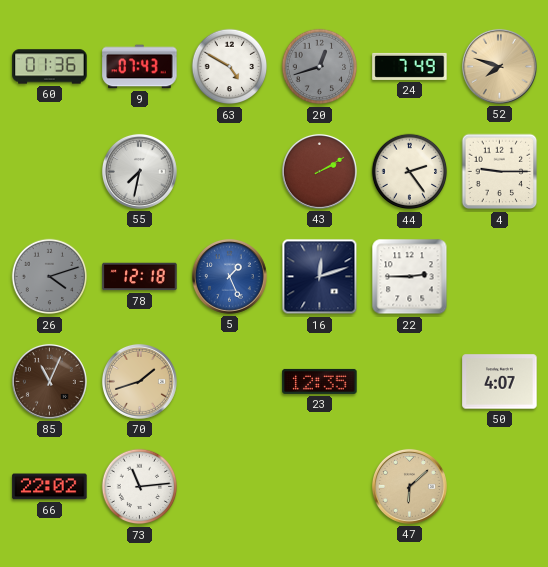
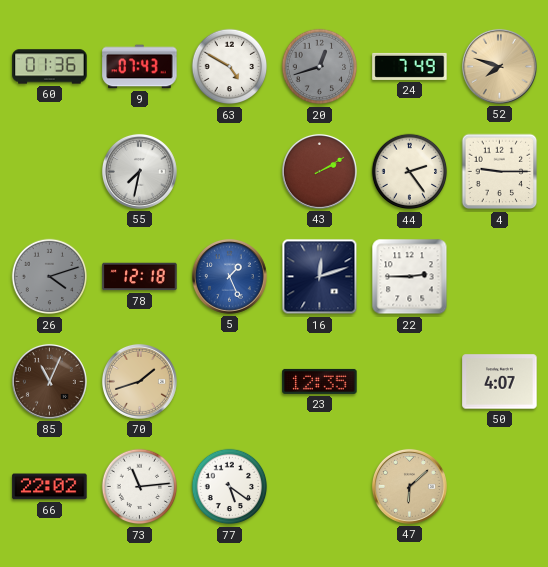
77: none -> 5:21 (230, 487)
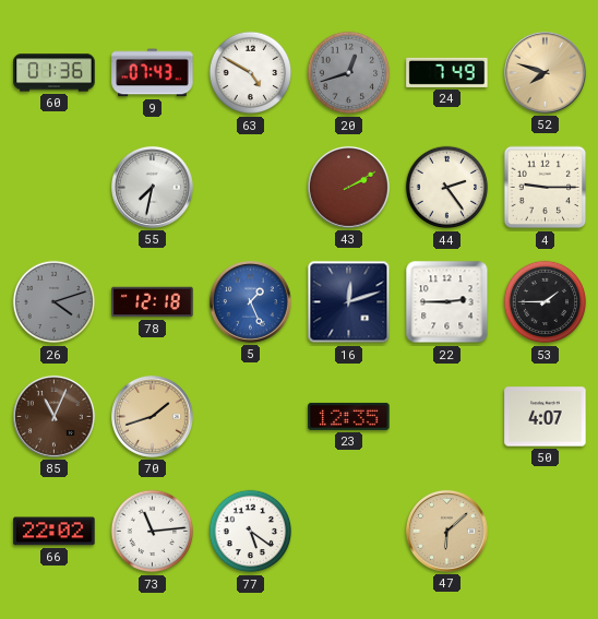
53: none -> 1:45 (546, 302)
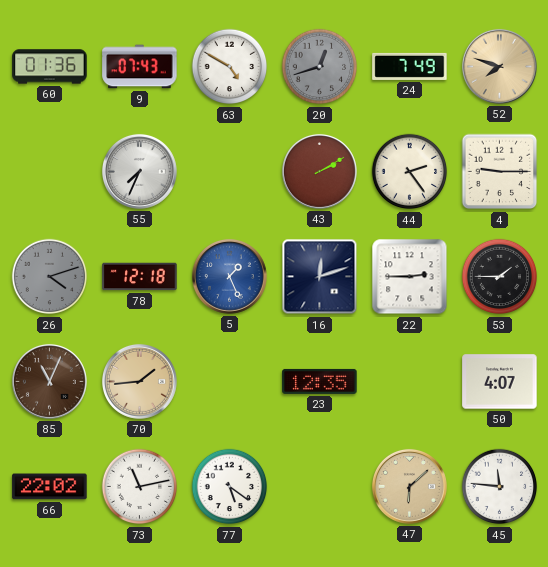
55: 7:32 -> 7:34 (139, 171)
70: 1:42 -> 1:44 (139, 381)
73: 11:14 -> 11:13 (140, 487)
45: none -> 11:46 (500, 487)
